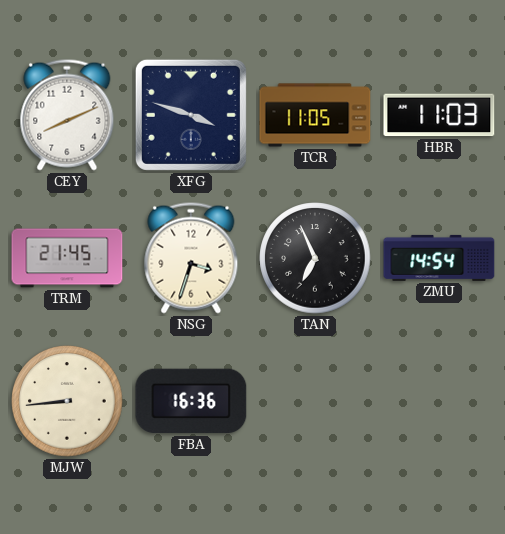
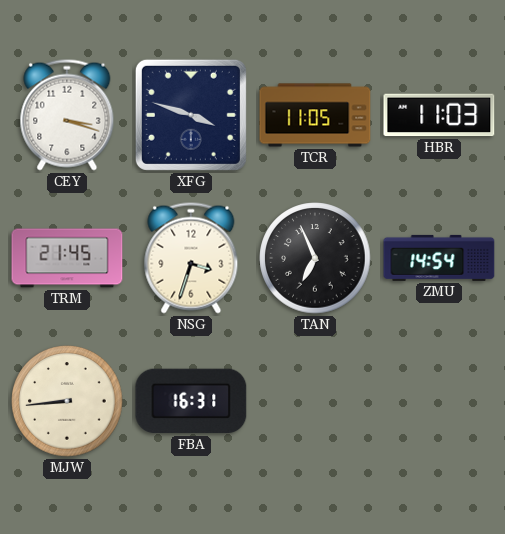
CEY: 8:11 -> 3:18 (67, 115)
FBA: 16:36 -> 16:31 (191, 401)
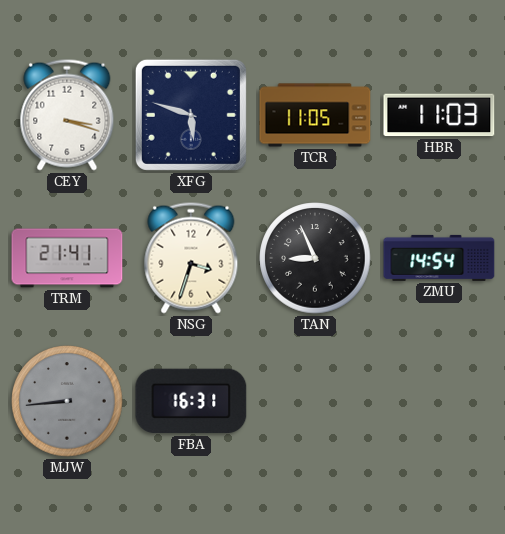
XFG: 3:48 -> 5:48 (191, 115)
TRM: 21:45 -> 21:41 (67, 258)
TAN: 6:56 -> 8:56 (315, 258)
MJW dial: cream -> grey (67, 401)
